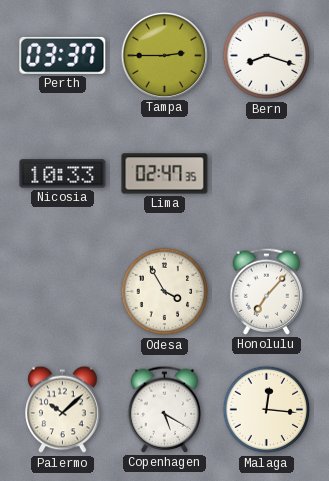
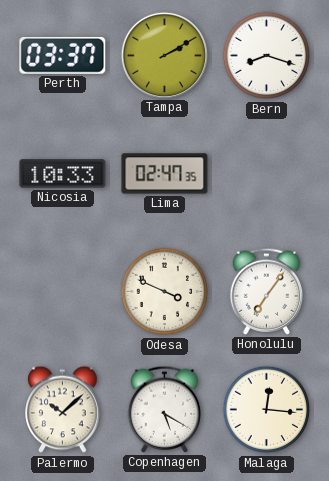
Tampa: 2:45 -> 2:10 (164, 55)
Odesa: 3:55 -> 3:49 (165, 292)
Honolulu: 7:07 -> 7:06 (267, 291)
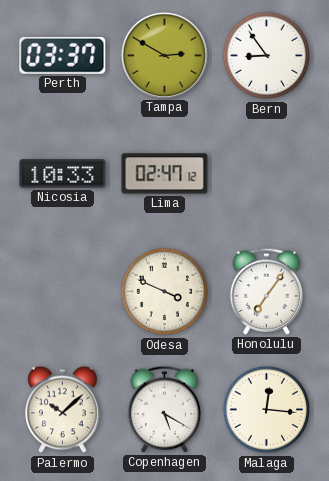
Tampa: 2:10 -> 2:50 (164, 55)
Bern: 8:18 -> 8:54 (267, 56)
Lima: 02:47:35 -> 02:47:12 (165, 174)
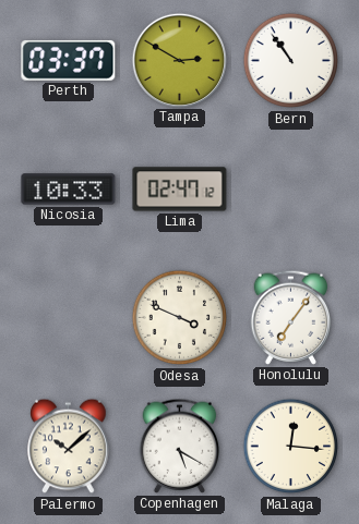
Bern: 8:54 -> 10:54 (291, 61)
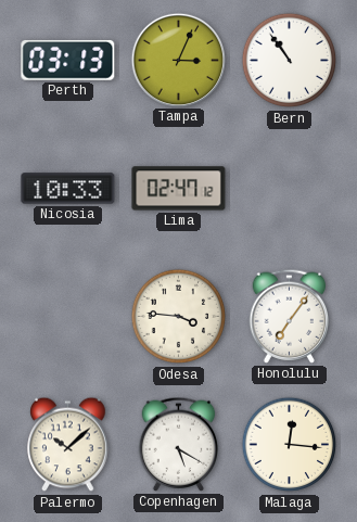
Perth: 03:37 -> 03:13 (68, 60)
Tampa: 2:50 -> 3:04 (178, 60)
Odesa: 3:49 -> 3:46 (179, 317)
